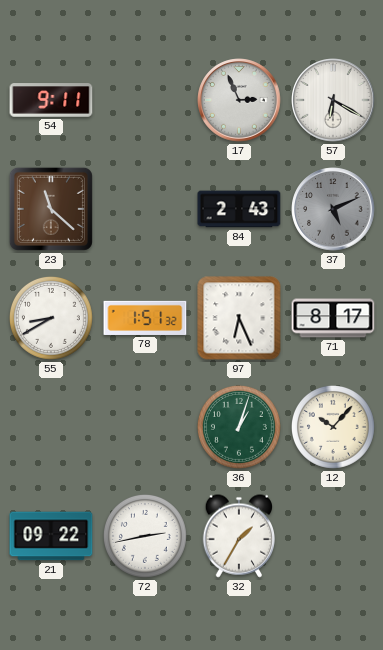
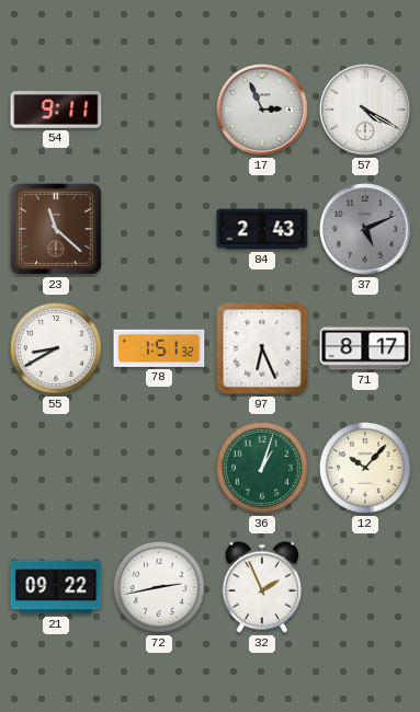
57: 6:20 -> 4:20 (365, 110)
32: 1:35 -> 1:56 (261, 587)
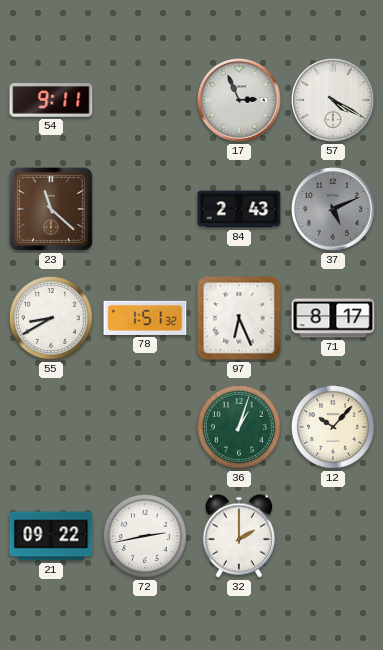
32: 1:56 -> 2:00 (238, 536)
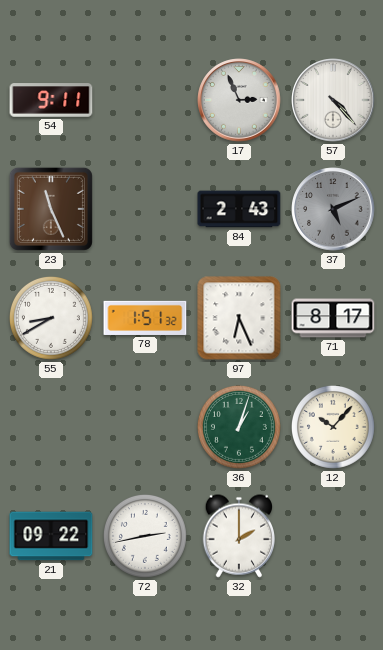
57: 4:20 -> 4:23 (333, 100)
23: 11:22 -> 11:26 (51, 209)
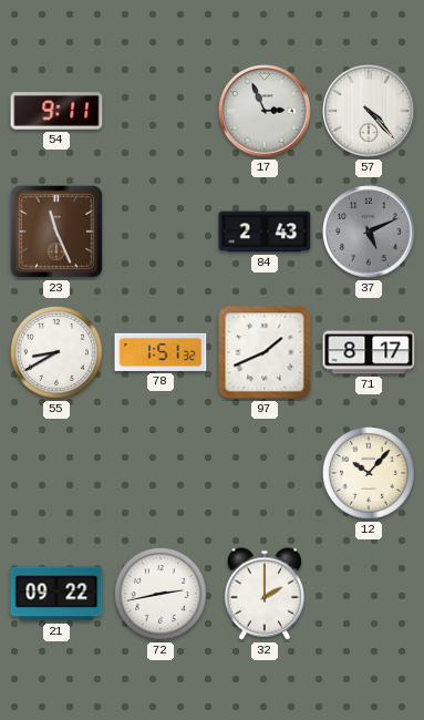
97: 6:26 -> 1:41 (265, 352)
36: 1:03 -> none (239, 427)
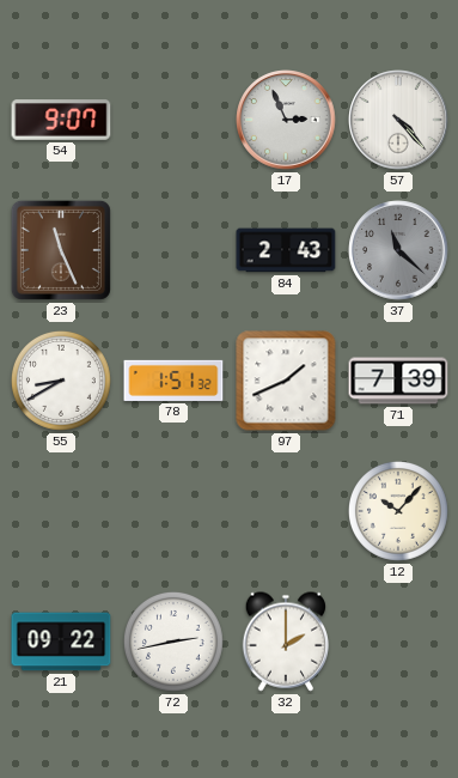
54: 9:11 -> 9:07 (61, 120)
37: 5:11 -> 11:22 (398, 250)
71: 8:17 -> 7:39 (398, 381)
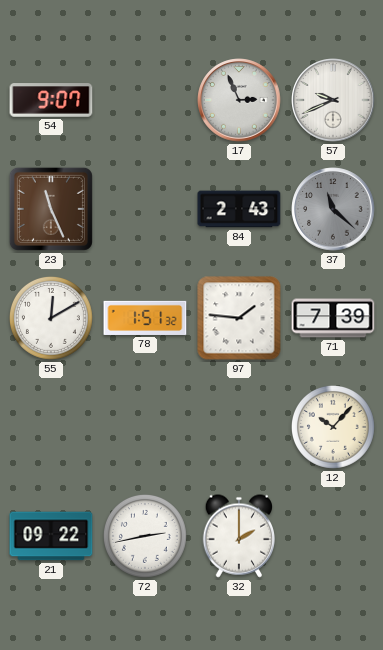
57: 4:23 -> 9:41 (333, 100)
55: 8:40 -> 12:10 (51, 318)
97: 1:41 -> 1:46 (239, 318)
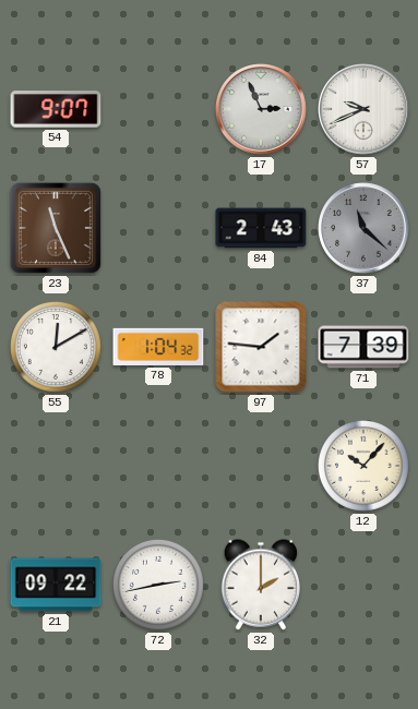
78: 1:51 -> 1:04 (158, 347)
